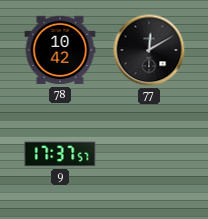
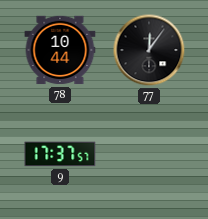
78: 10:42 -> 10:44 (60, 50)
77: 12:10 -> 12:06 (149, 50)
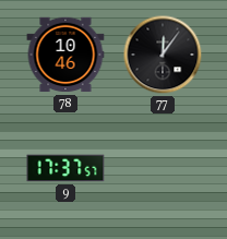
78: 10:44 -> 10:46 (65, 55)
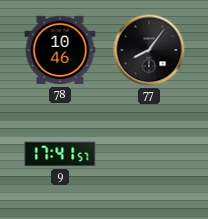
77: 12:06 -> 8:06 (149, 50)
9: 17:37 -> 17:41 (60, 154)
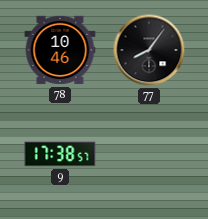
9: 17:41 -> 17:38 (60, 154)
